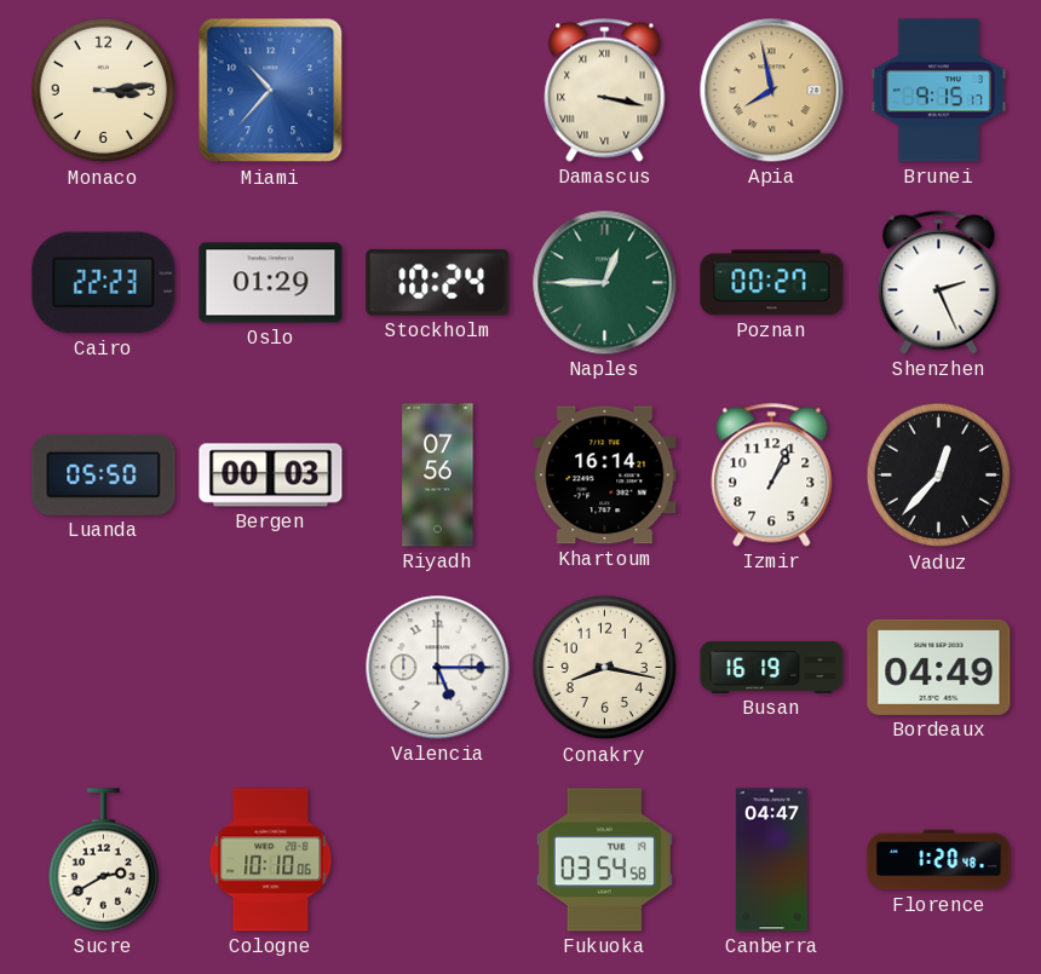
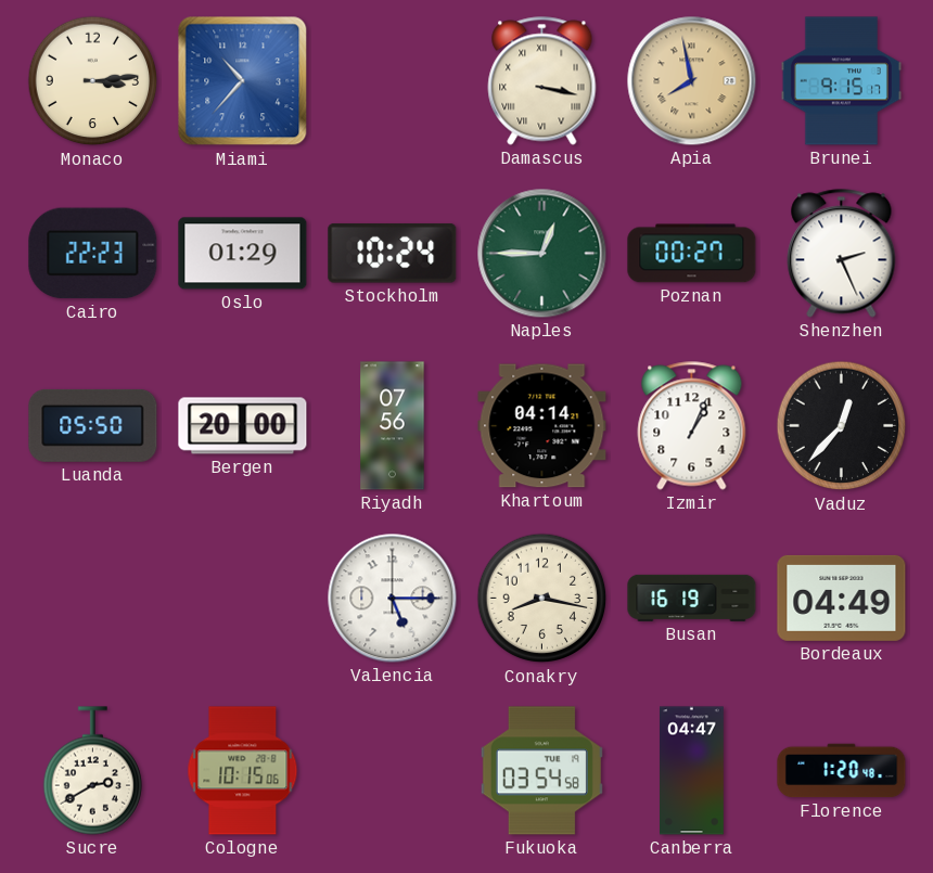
Bergen: 00:03 -> 20:00 (243, 426)
Khartoum: 16:14 -> 04:14 (542, 426)
Cologne: 10:10 -> 10:15 (243, 771)
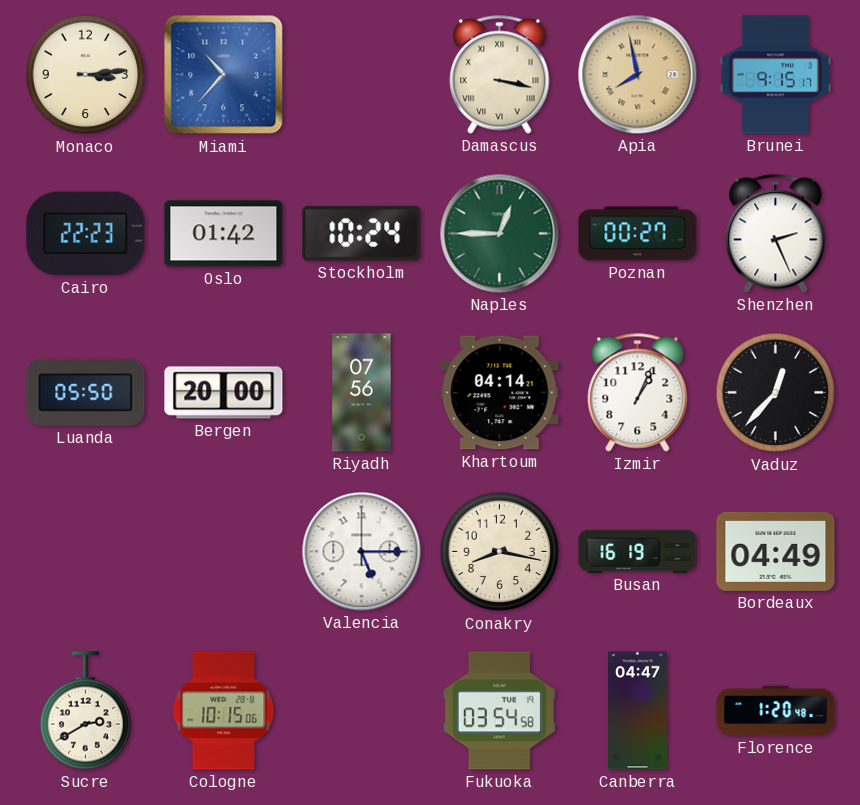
Oslo: 01:29 -> 01:42 (224, 234)
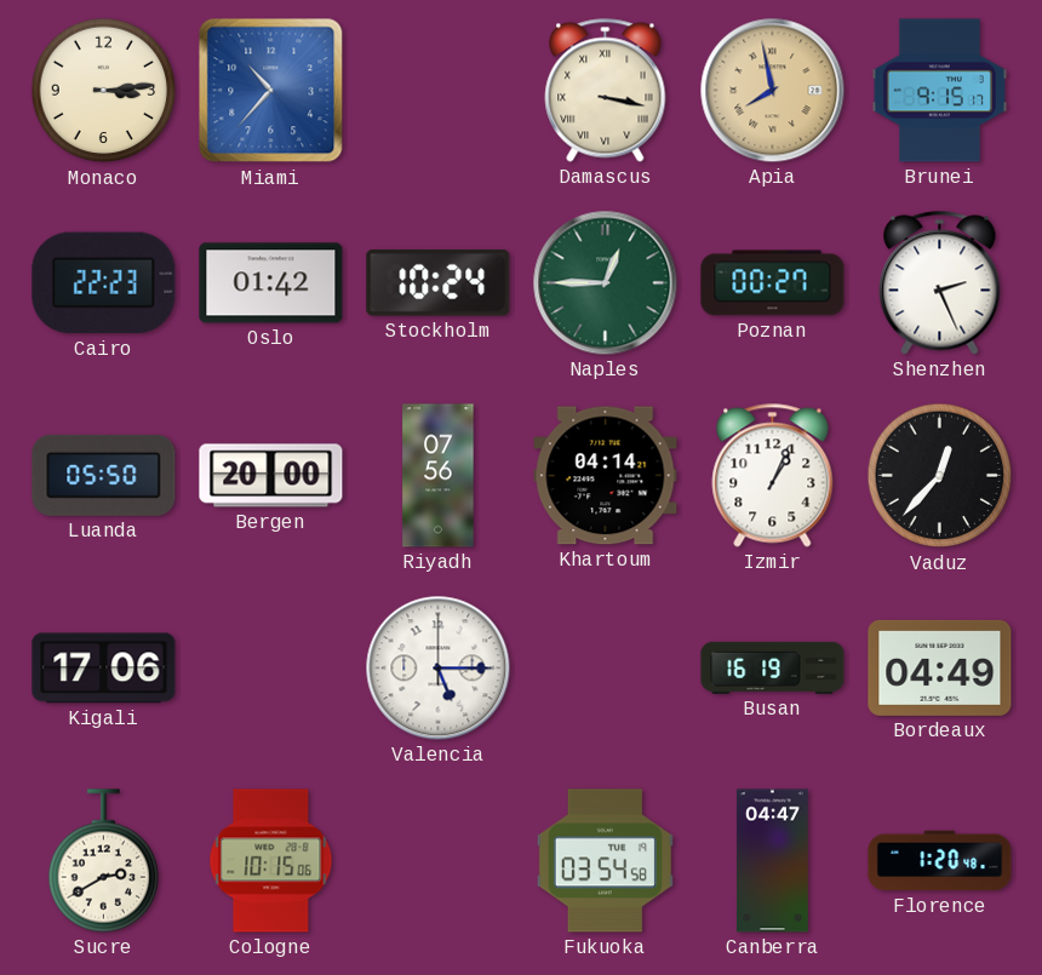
Kigali: none -> 17:06 (104, 669)
Conakry: 8:17 -> none (500, 552)
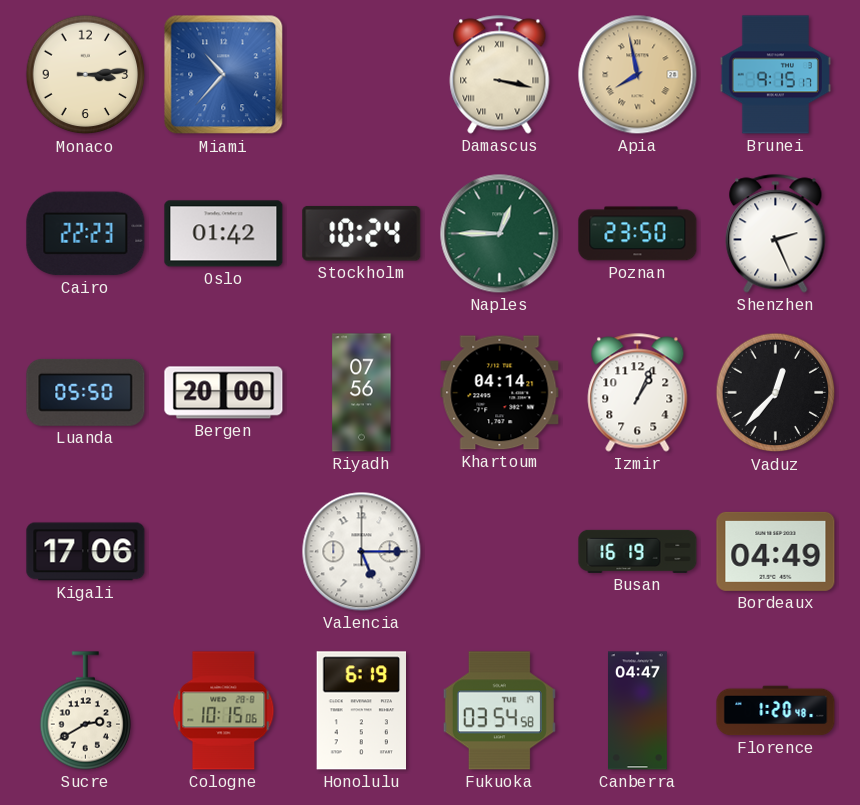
Poznan: 00:27 -> 23:50 (638, 234)
Honolulu: none -> 6:19 (361, 711)
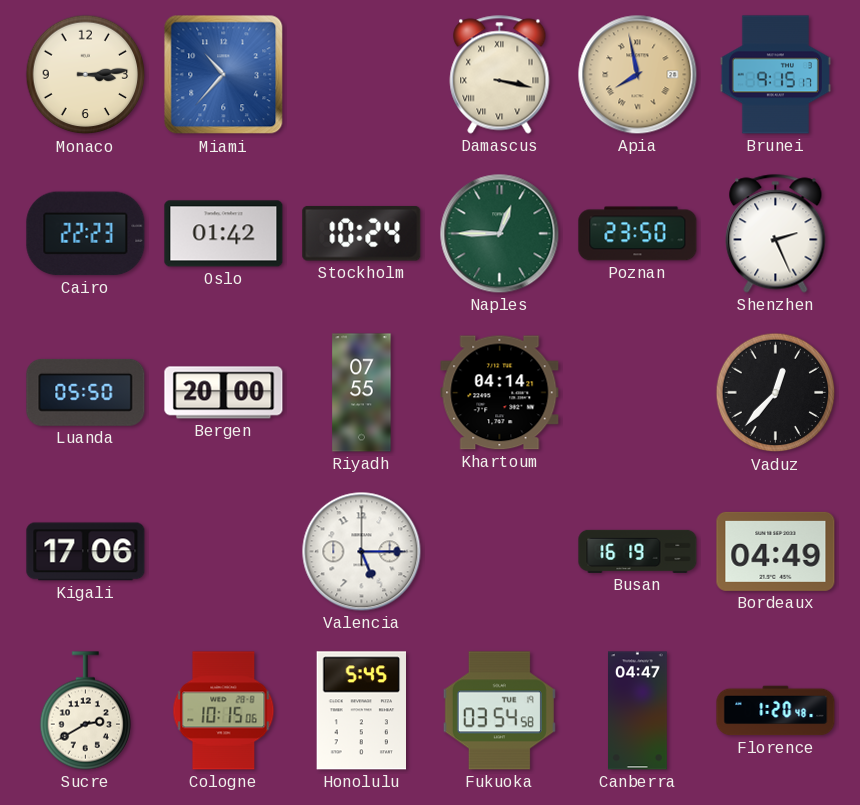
Riyadh: 07:56 -> 07:55 (362, 393)
Izmir: 1:04 -> none (638, 393)
Honolulu: 6:19 -> 5:45 (361, 711)
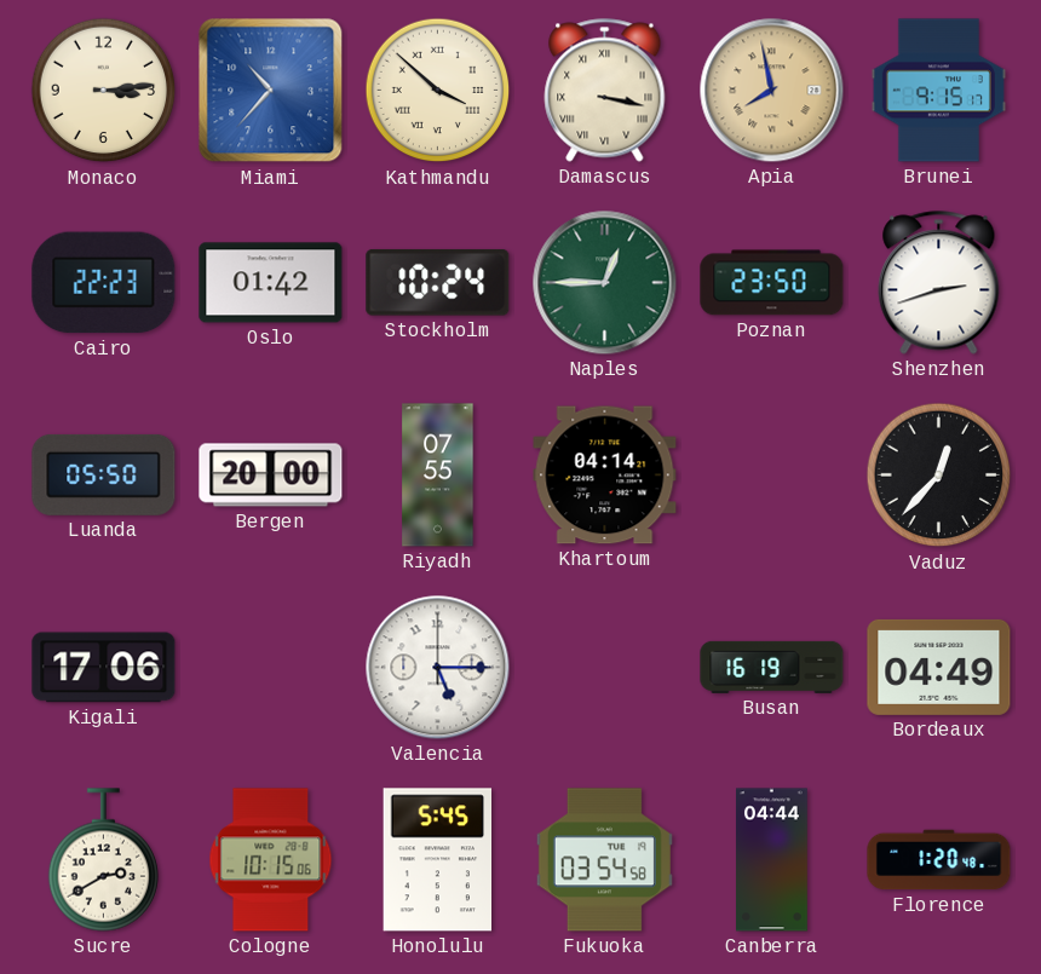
Kathmandu: none -> 3:52 (438, 91)
Shenzhen: 2:26 -> 2:42 (939, 283)
Canberra: 04:47 -> 04:44 (772, 860)
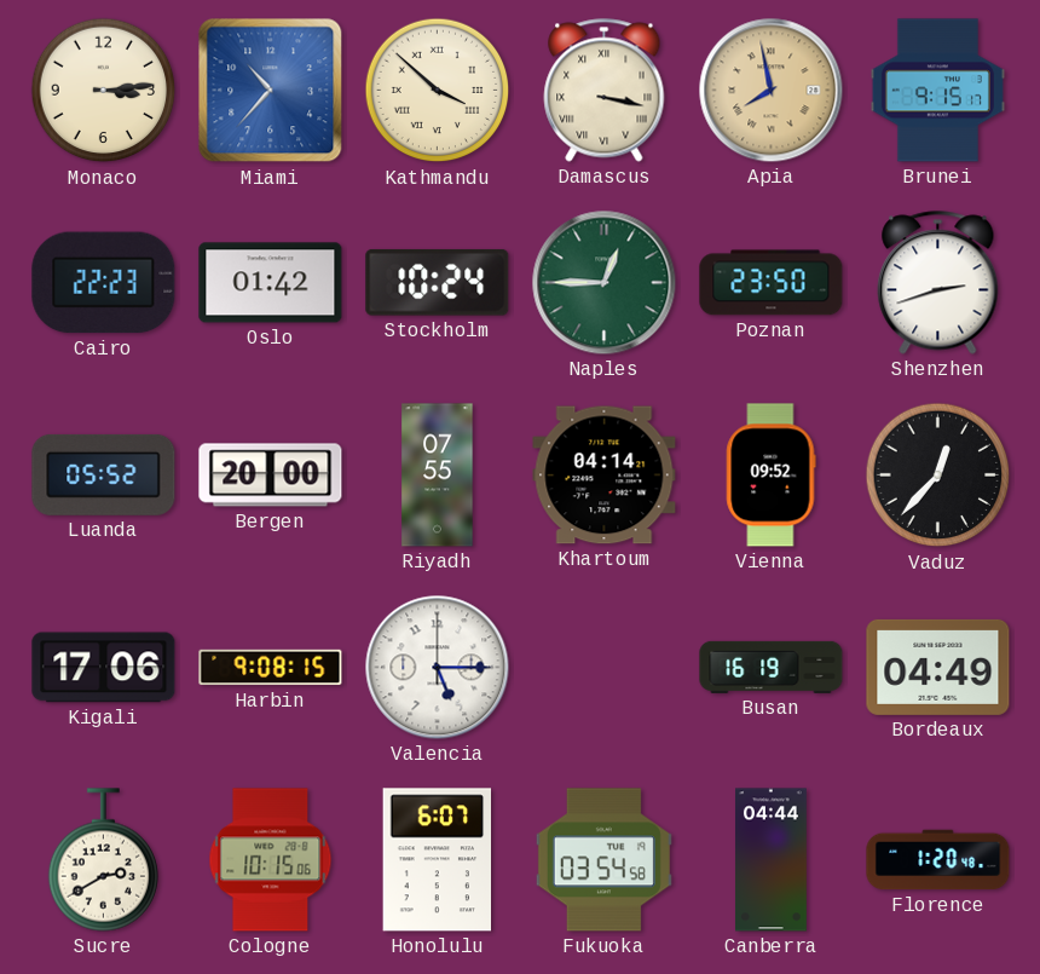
Luanda: 05:50 -> 05:52 (104, 474)
Vienna: none -> 09:52 (770, 476)
Harbin: none -> 9:08 (271, 668)
Honolulu: 5:45 -> 6:07 (437, 860)
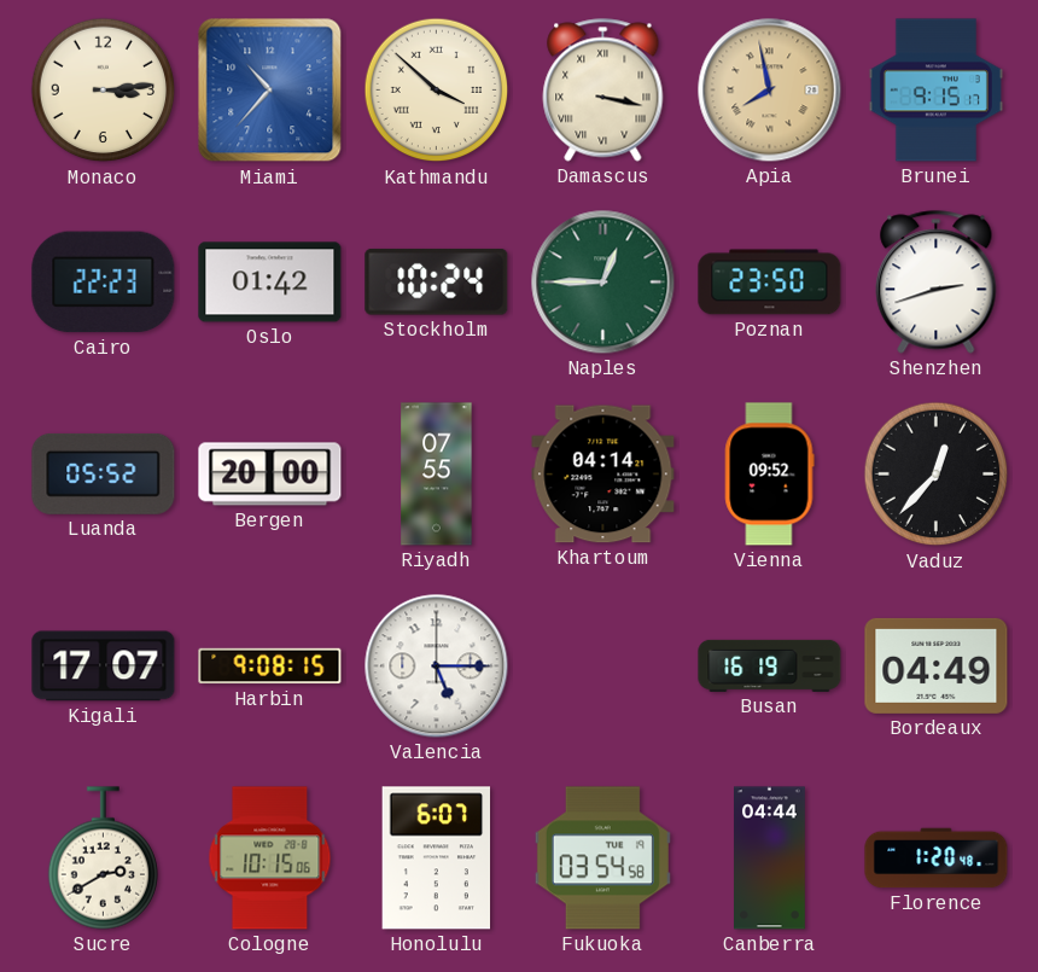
Kigali: 17:06 -> 17:07 (104, 667)
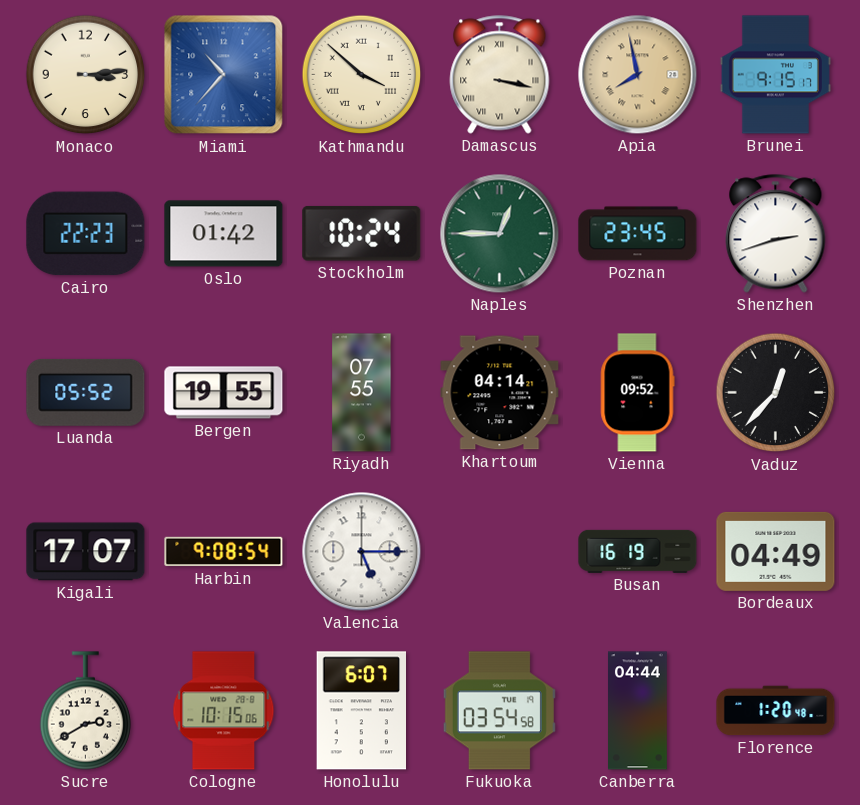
Poznan: 23:50 -> 23:45 (638, 234)
Bergen: 20:00 -> 19:55 (224, 393)
Harbin: 9:08:15 -> 9:08:54 (224, 552)
